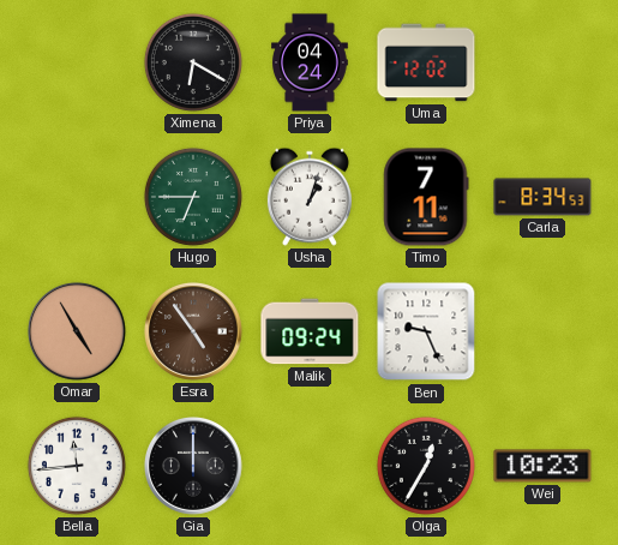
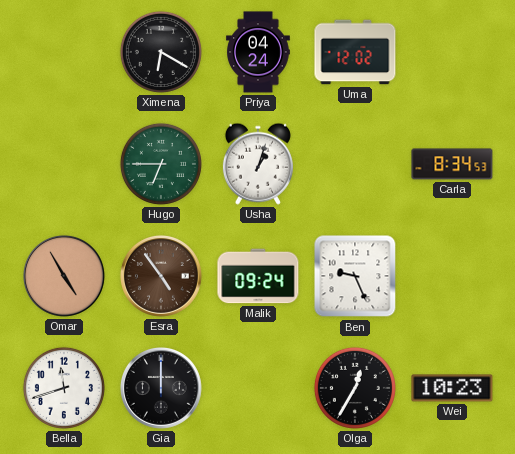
Timo: 7:11 -> none (426, 197)
Bella: 11:44 -> 11:42 (64, 388)
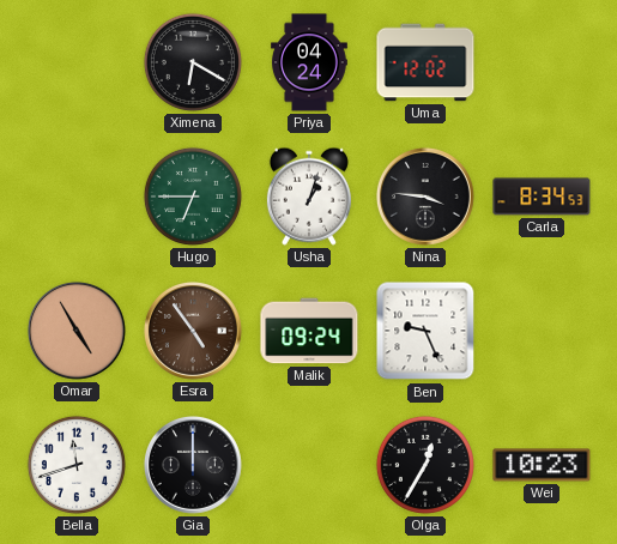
Nina: none -> 3:46 (425, 197)
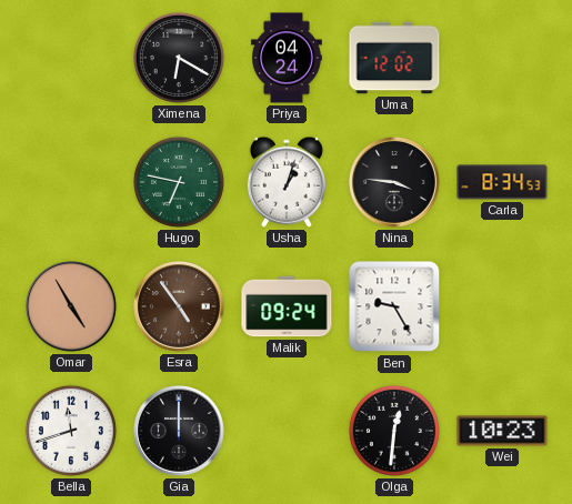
Hugo: 6:45 -> 6:47 (179, 182)
Ben: 9:26 -> 9:25 (394, 306)
Olga: 12:35 -> 12:31 (394, 431)
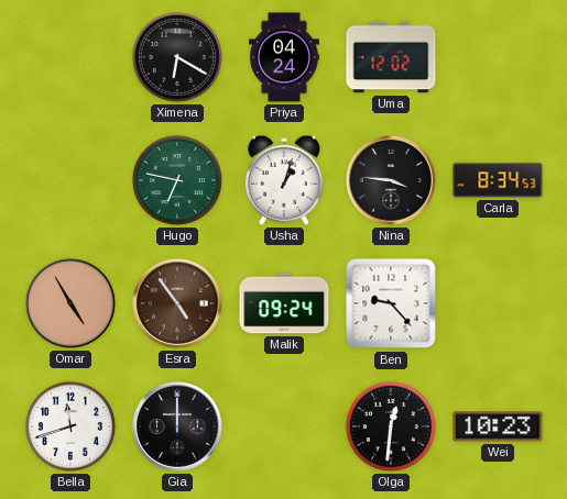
Ben: 9:25 -> 9:23 (391, 303)
